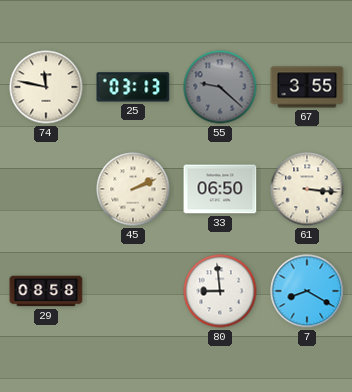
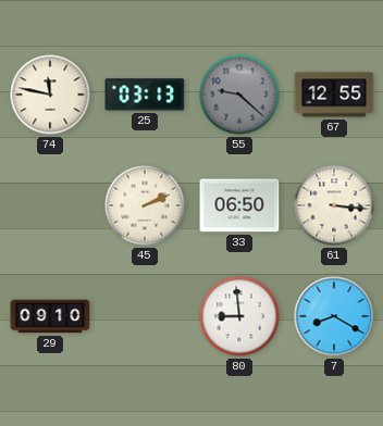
67: 3:55 -> 12:55 (334, 95)
29: 08:58 -> 09:10 (50, 316)
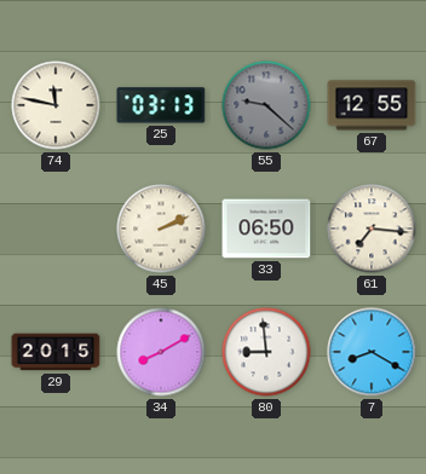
61: 3:16 -> 7:16 (372, 229)
29: 09:10 -> 20:15 (56, 352)
34: none -> 8:10 (161, 352)
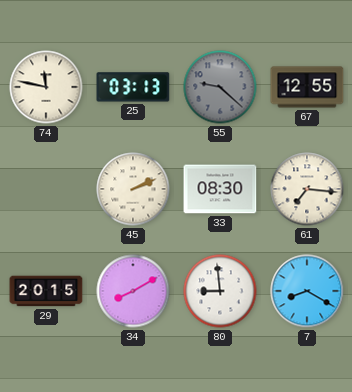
33: 06:50 -> 08:30 (220, 189)
